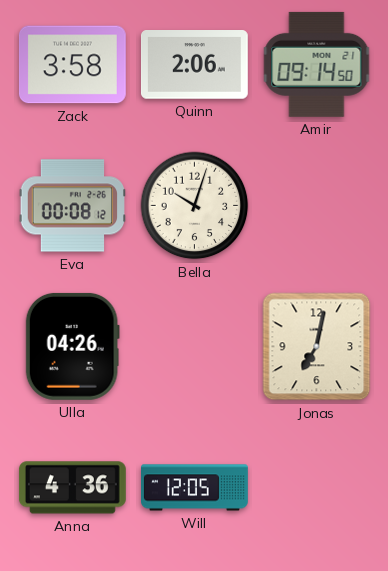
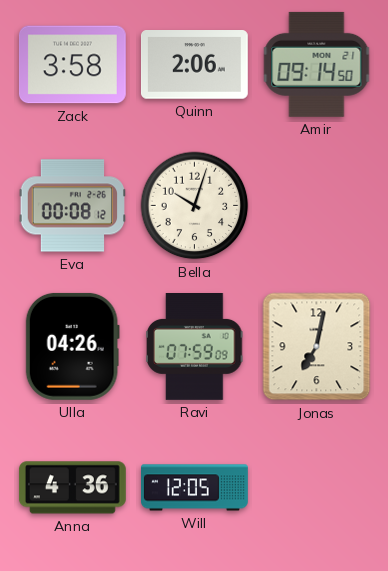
Ravi: none -> 07:59 (195, 347)
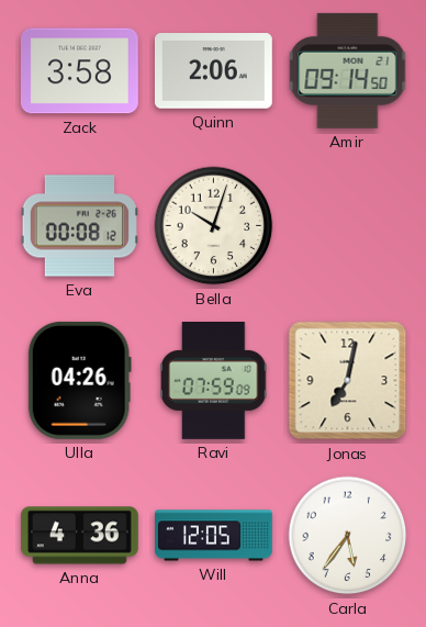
Carla: none -> 5:36 (348, 536)
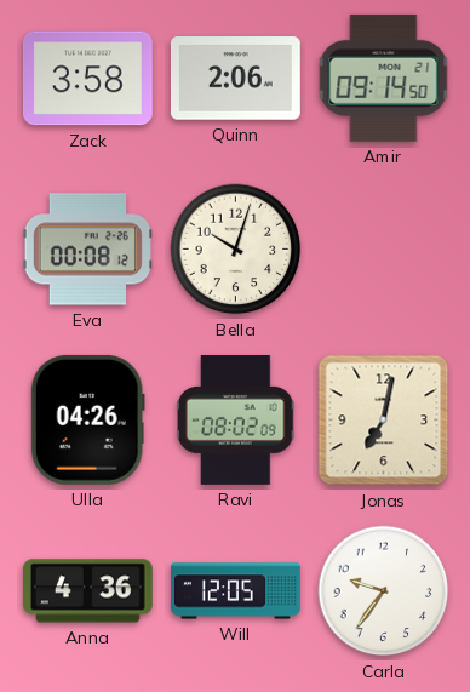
Ravi: 07:59 -> 08:02 (236, 421)
Carla: 5:36 -> 9:36 (384, 591)
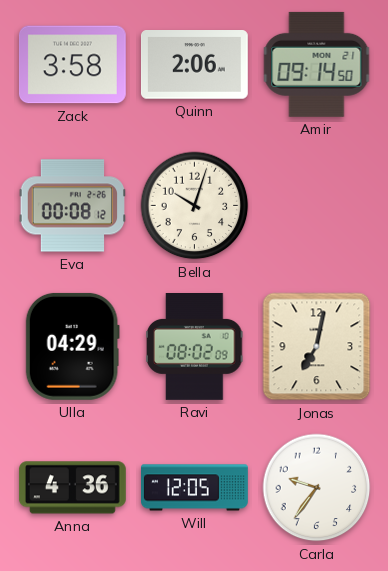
Ulla: 04:26 -> 04:29 (72, 346)
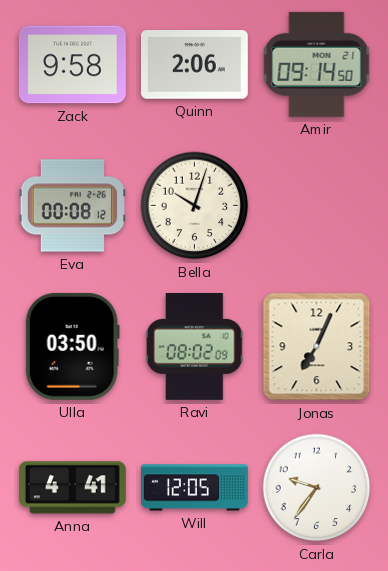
Zack: 3:58 -> 9:58 (72, 65)
Ulla: 04:29 -> 03:50 (72, 346)
Jonas: 7:02 -> 7:04 (317, 347)
Anna: 4:36 -> 4:41 (72, 488)
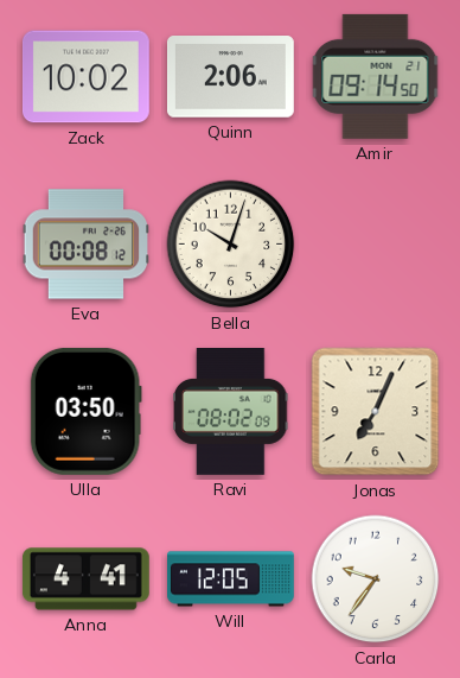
Zack: 9:58 -> 10:02 (85, 77)
